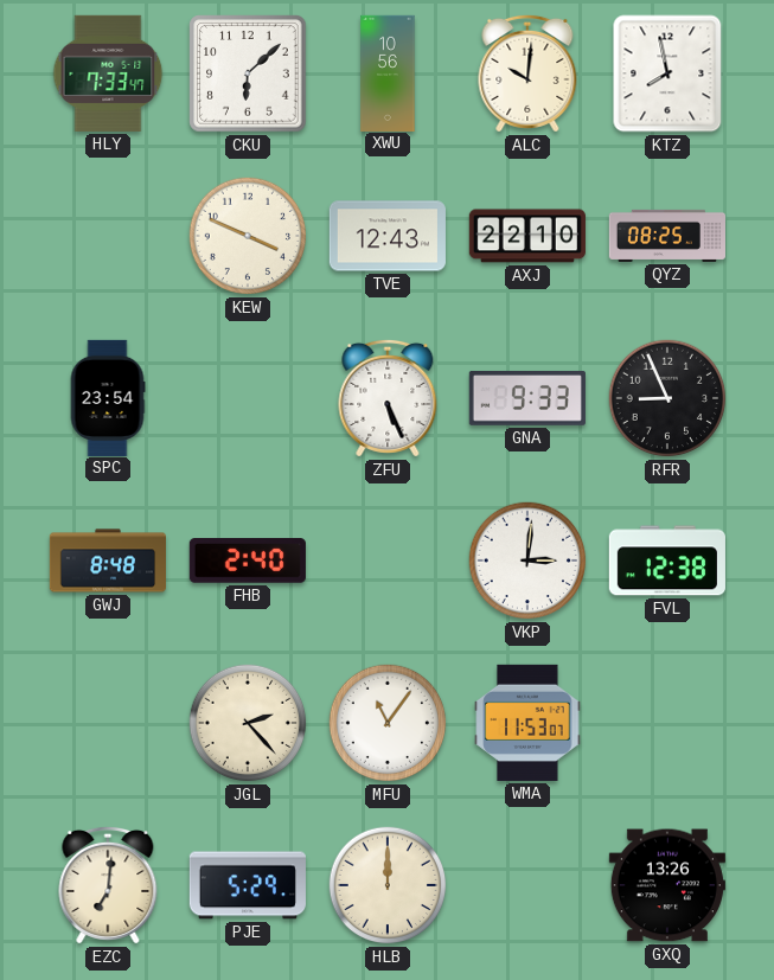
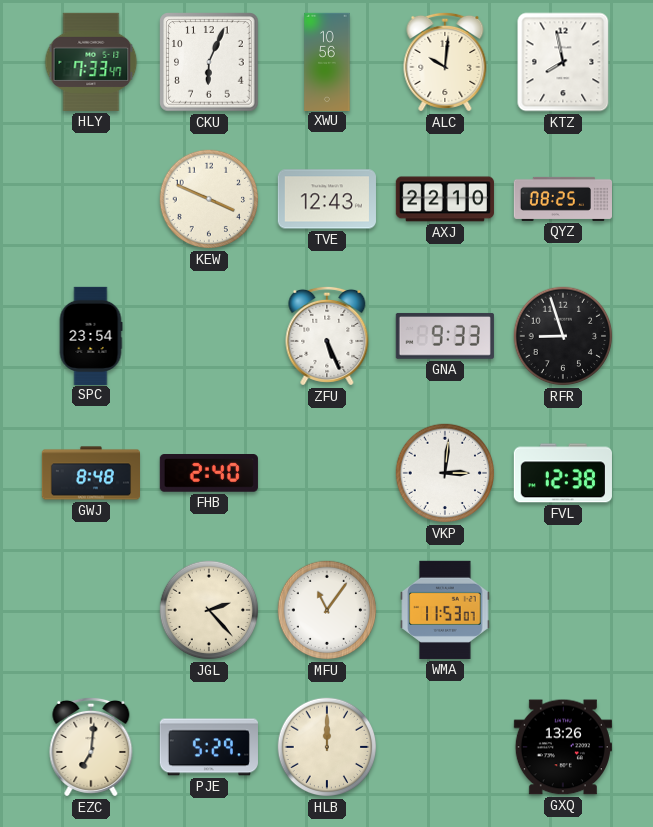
CKU: 6:08 -> 6:04 (209, 62)
RFR: 8:56 -> 8:57 (563, 336)
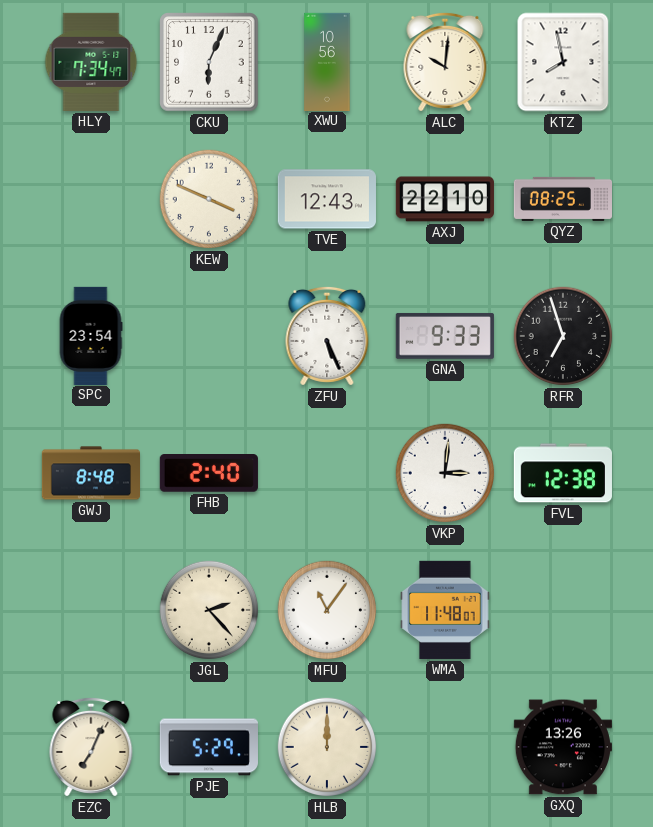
HLY: 7:33 -> 7:34 (91, 62)
RFR: 8:57 -> 6:57 (563, 336)
WMA: 11:53 -> 11:48 (445, 610)
EZC: 7:01 -> 7:04 (91, 747)
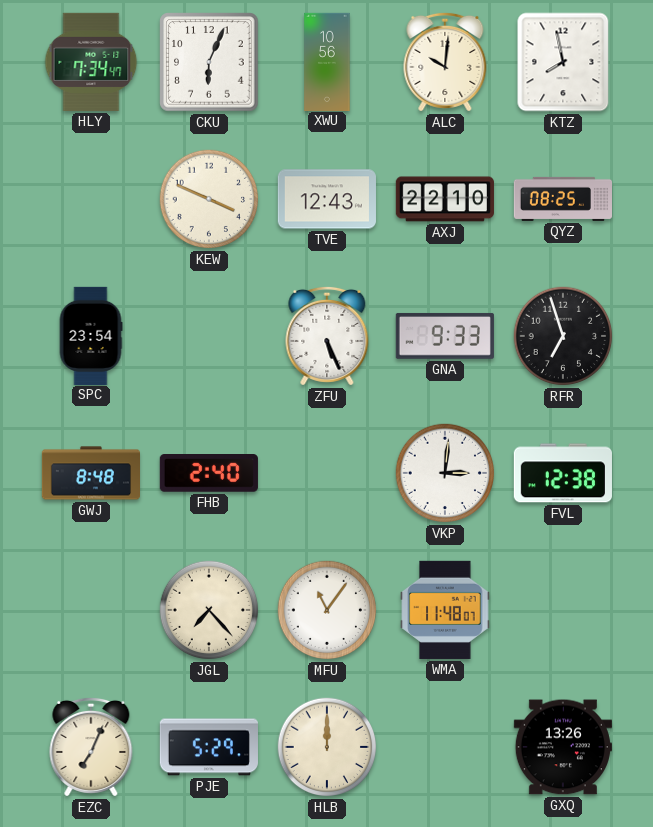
JGL: 2:23 -> 7:23 (209, 610)
